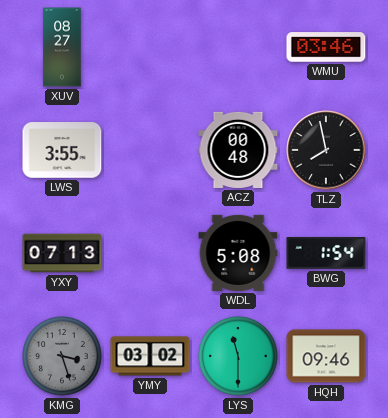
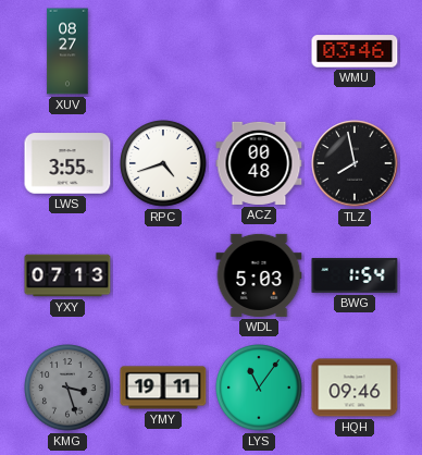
RPC: none -> 4:42 (163, 163)
WDL: 5:08 -> 5:03 (259, 275)
YMY: 03:02 -> 19:11 (163, 388)
LYS: 11:30 -> 11:06 (259, 388)
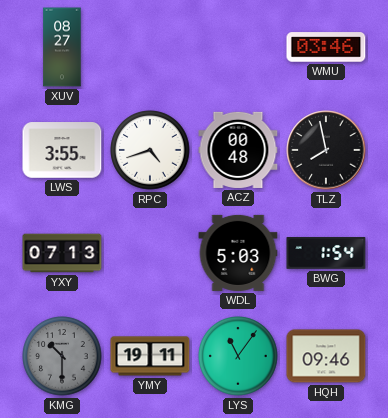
KMG: 3:27 -> 10:30 (62, 356)
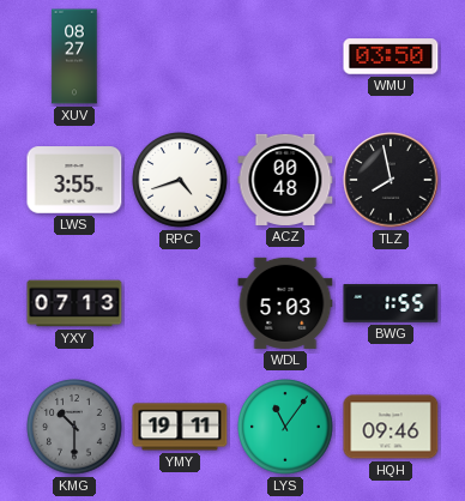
WMU: 03:46 -> 03:50 (391, 56)
BWG: 1:54 -> 1:55 (391, 303)
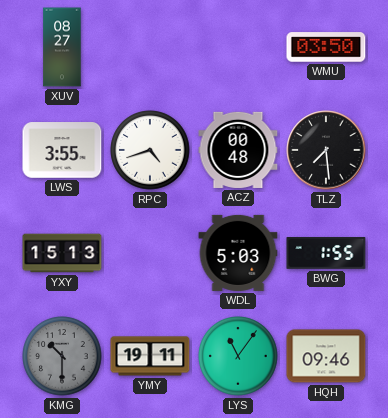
TLZ: 7:58 -> 7:29 (326, 150)
YXY: 07:13 -> 15:13 (62, 253)
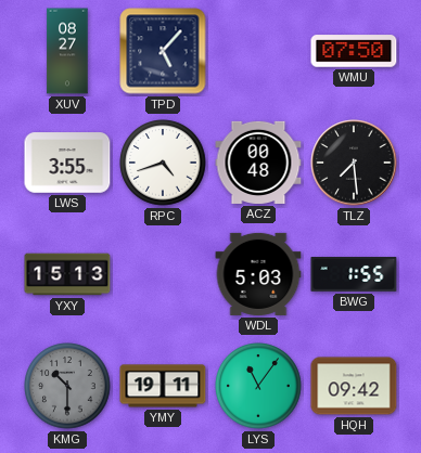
TPD: none -> 5:07 (163, 51)
WMU: 03:50 -> 07:50 (354, 51)
HQH: 09:46 -> 09:42 (354, 386)
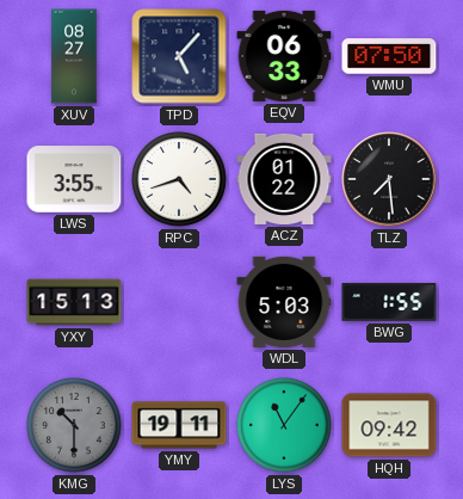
EQV: none -> 06:33 (284, 56)
ACZ: 00:48 -> 01:22 (284, 179)
